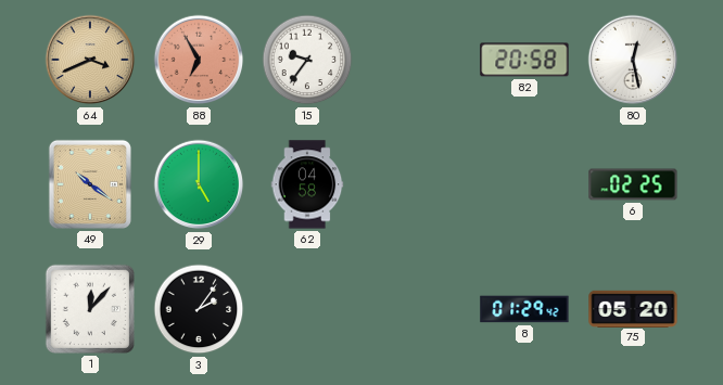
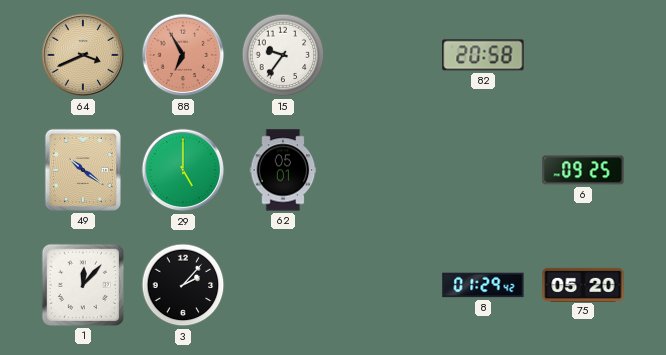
80: 12:28 -> none (633, 60)
62: 04:58 -> 05:01 (283, 170)
6: 02:25 -> 09:25 (583, 170)
3: 2:06 -> 2:07 (183, 285)
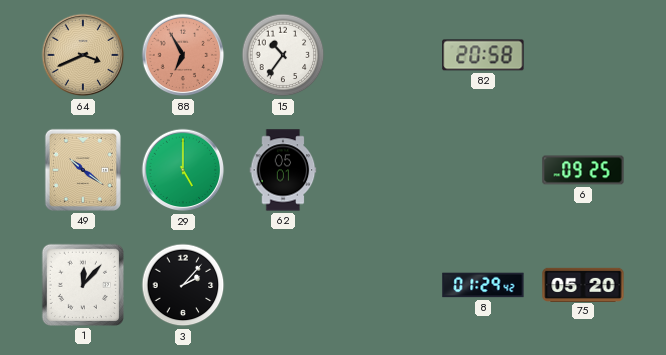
15: 9:36 -> 10:36 (283, 55)
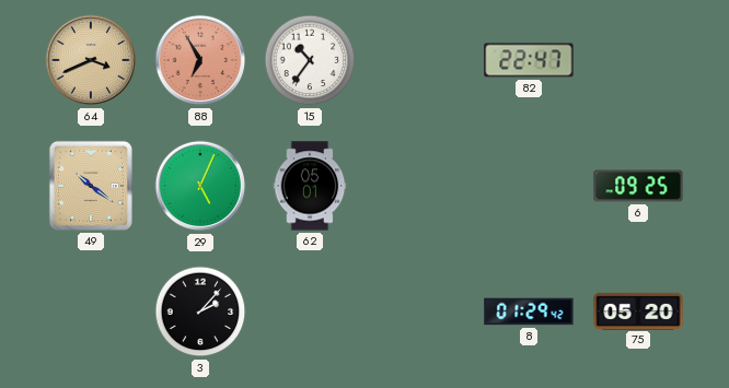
82: 20:58 -> 22:47 (529, 60)
29: 5:00 -> 5:04 (200, 186)
1: 12:07 -> none (83, 285)
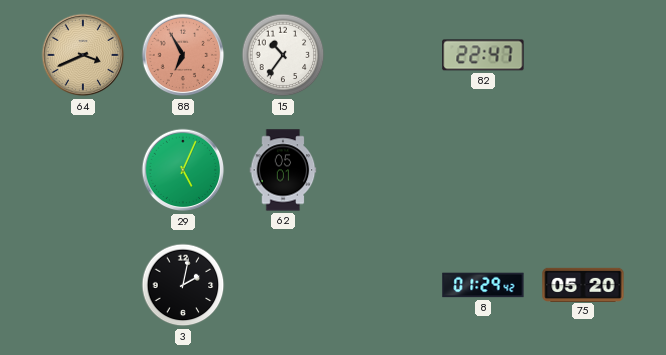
49: 10:21 -> none (91, 186)
6: 09:25 -> none (638, 186)
3: 2:07 -> 2:02 (183, 285)
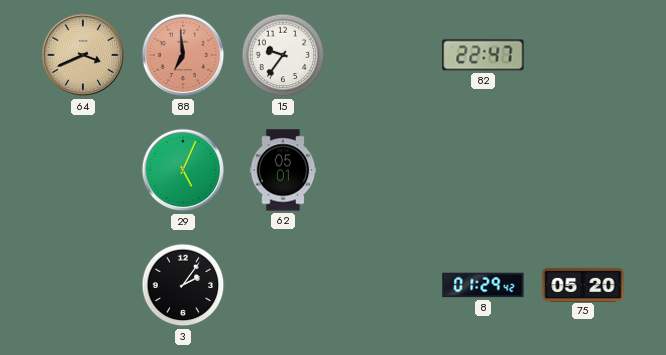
88: 6:55 -> 6:59 (183, 55)
15: 10:36 -> 9:36 (283, 55)
3: 2:02 -> 2:06 (183, 285)
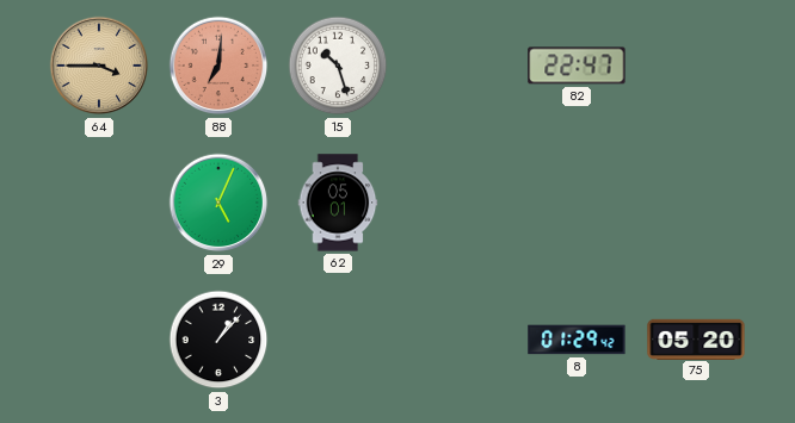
64: 3:41 -> 3:45 (99, 66)
88: 6:59 -> 7:01 (218, 66)
15: 9:36 -> 10:27 (338, 66)
3: 2:06 -> 1:07 (218, 340)
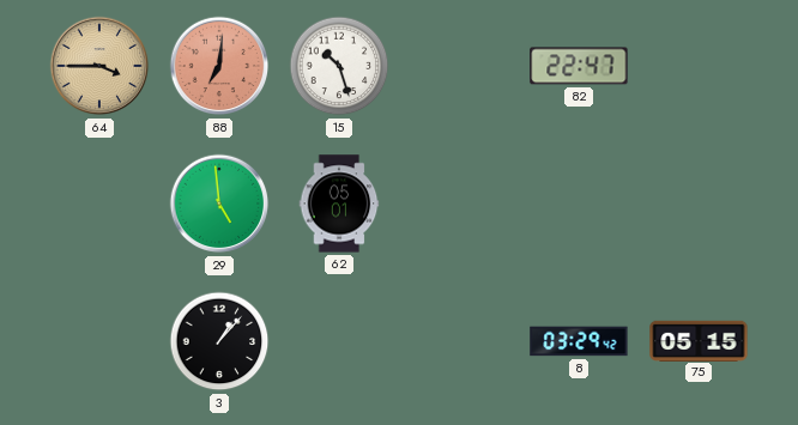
29: 5:04 -> 4:59 (219, 204)
8: 01:29 -> 03:29 (579, 341)
75: 05:20 -> 05:15 (699, 340)
